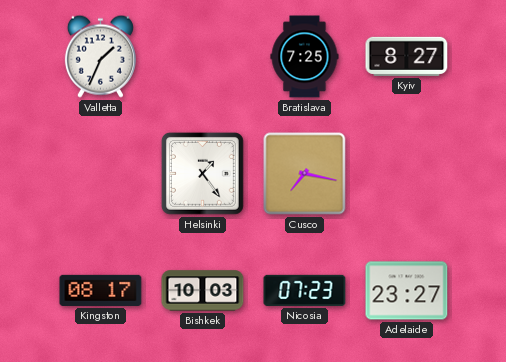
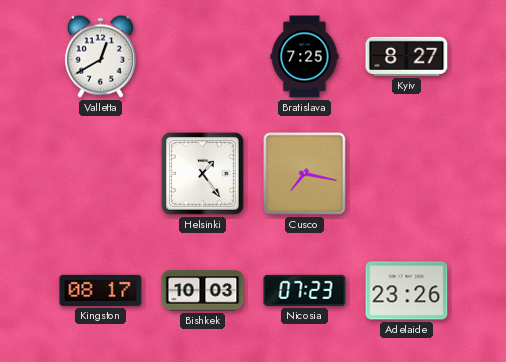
Valletta: 1:34 -> 12:40 (100, 56)
Adelaide: 23:27 -> 23:26 (407, 291)
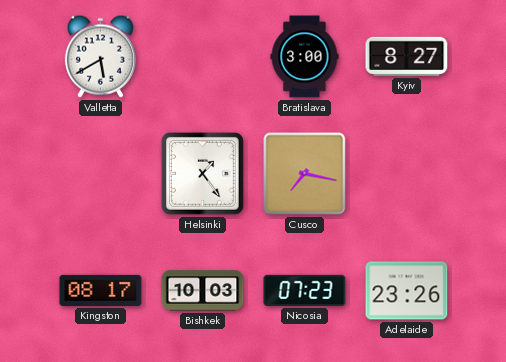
Valletta: 12:40 -> 5:40 (100, 56)
Bratislava: 7:25 -> 3:00 (305, 57)
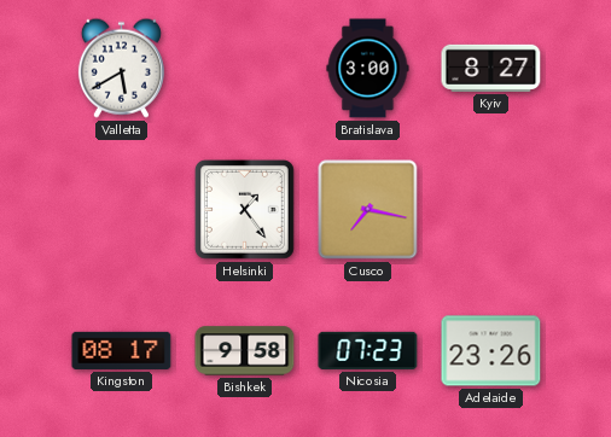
Bishkek: 10:03 -> 9:58 (245, 351)
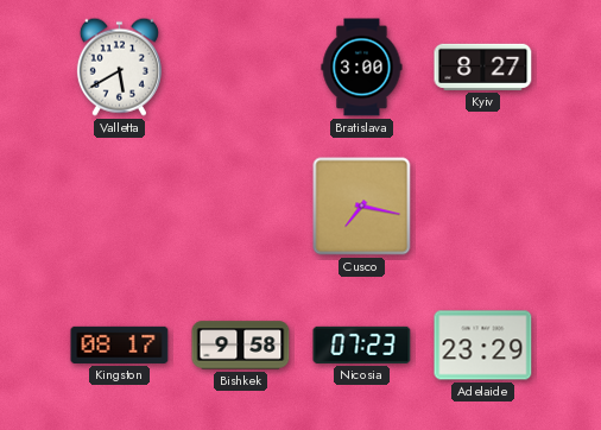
Helsinki: 1:24 -> none (244, 209)
Adelaide: 23:26 -> 23:29 (483, 346)
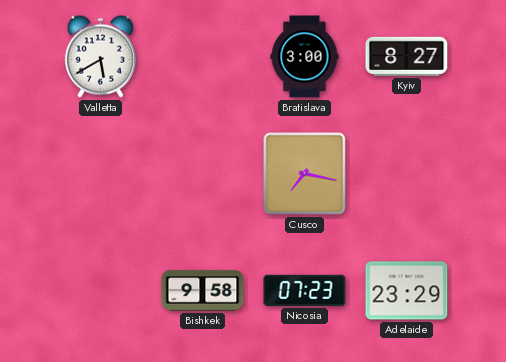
Kingston: 08:17 -> none (120, 344)
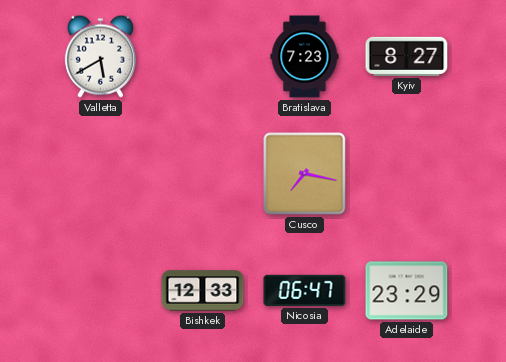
Bratislava: 3:00 -> 7:23 (305, 57)
Bishkek: 9:58 -> 12:33 (203, 291)
Nicosia: 07:23 -> 06:47 (305, 290)
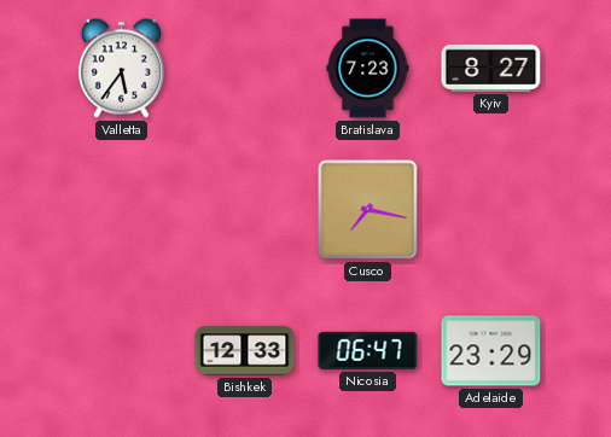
Valletta: 5:40 -> 5:36 (121, 68)
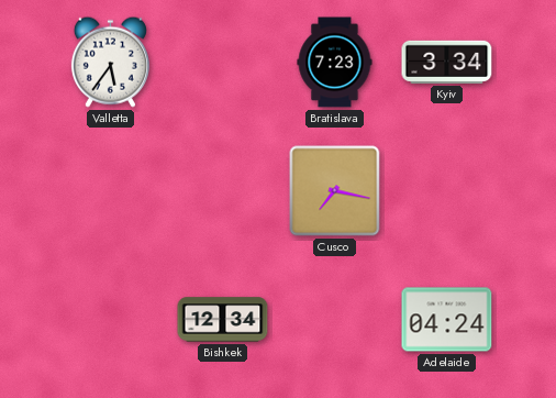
Kyiv: 8:27 -> 3:34 (447, 62)
Bishkek: 12:33 -> 12:34 (223, 320)
Nicosia: 06:47 -> none (368, 350)
Adelaide: 23:29 -> 04:24 (447, 320)
